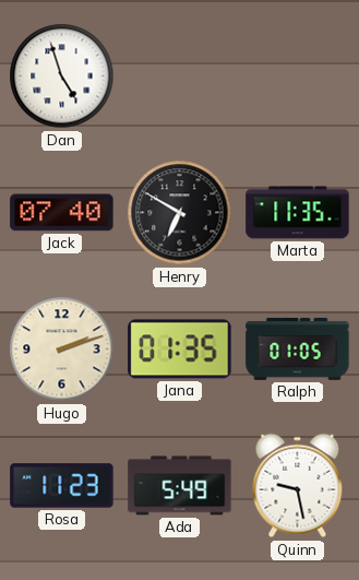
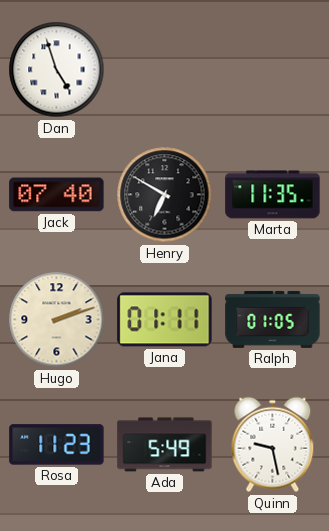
Jana: 01:35 -> 01:11 (165, 320)
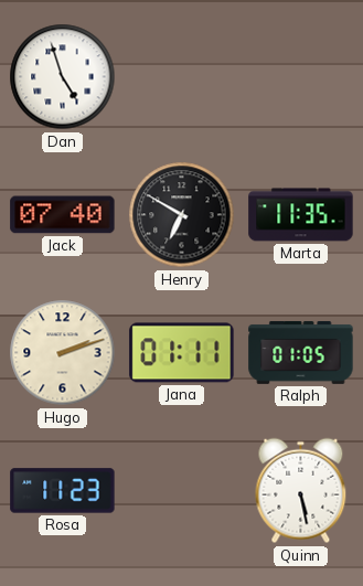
Ada: 5:49 -> none (165, 445)
Quinn: 9:28 -> 5:28 (301, 491)
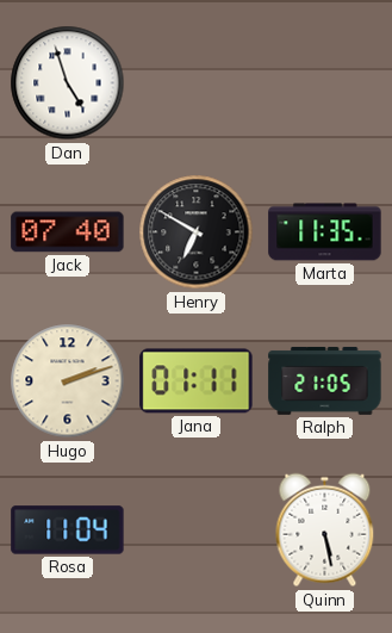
Ralph: 01:05 -> 21:05 (325, 381)
Rosa: 11:23 -> 11:04 (68, 530)
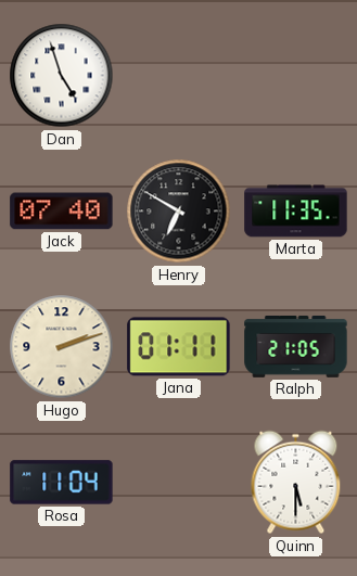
Quinn: 5:28 -> 5:30 (296, 483)
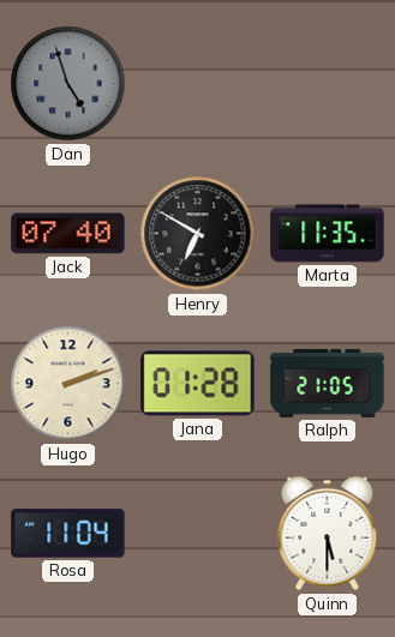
Dan dial: white -> grey (68, 84)
Jana: 01:11 -> 01:28 (198, 384)
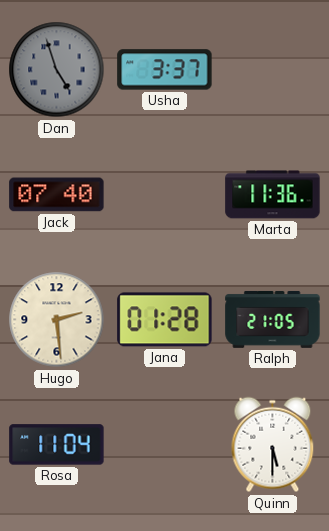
Usha: none -> 3:37 (165, 70)
Henry: 6:50 -> none (198, 234)
Marta: 11:35 -> 11:36 (273, 195)
Hugo: 2:12 -> 2:29 (57, 320)
